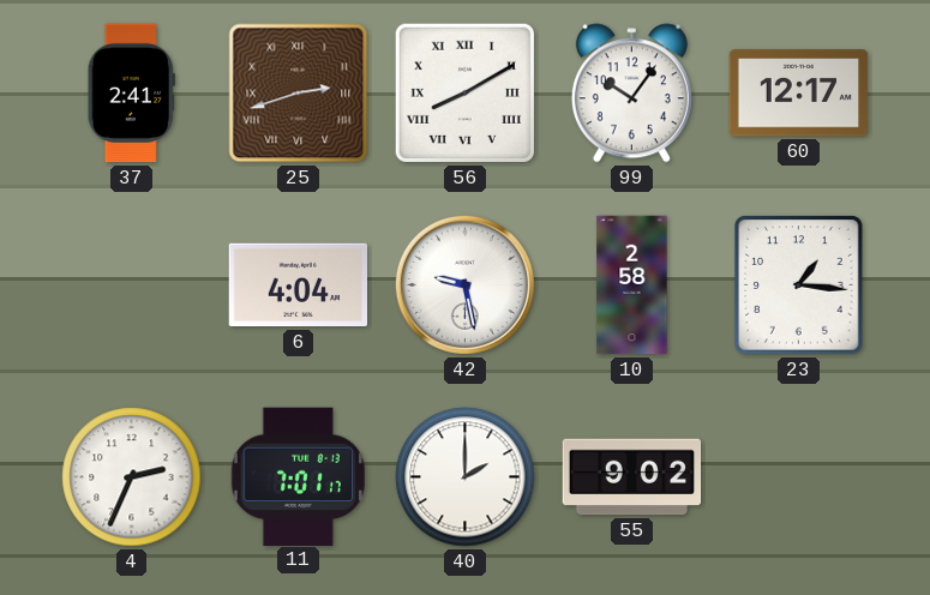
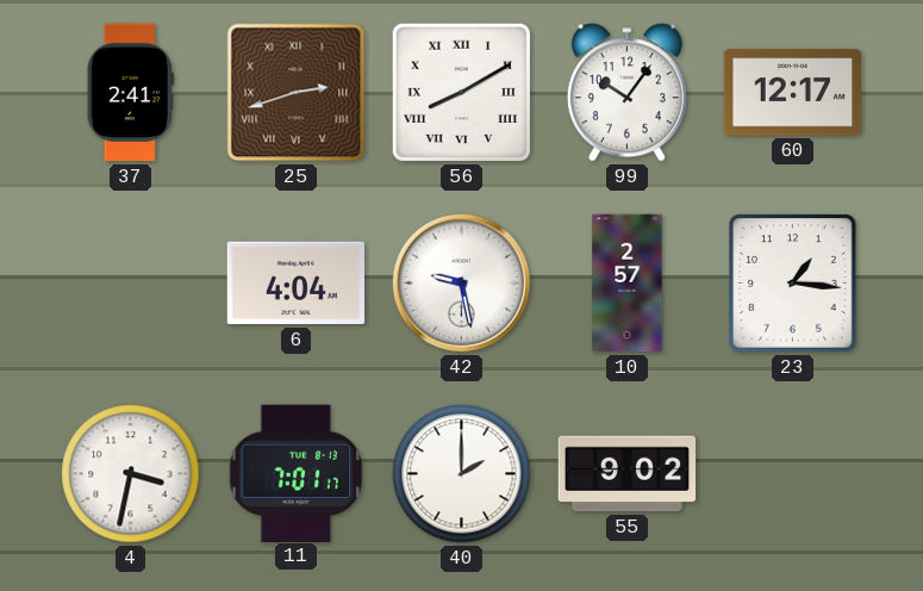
10: 2:58 -> 2:57 (628, 284)
4: 2:34 -> 3:32 (131, 474)
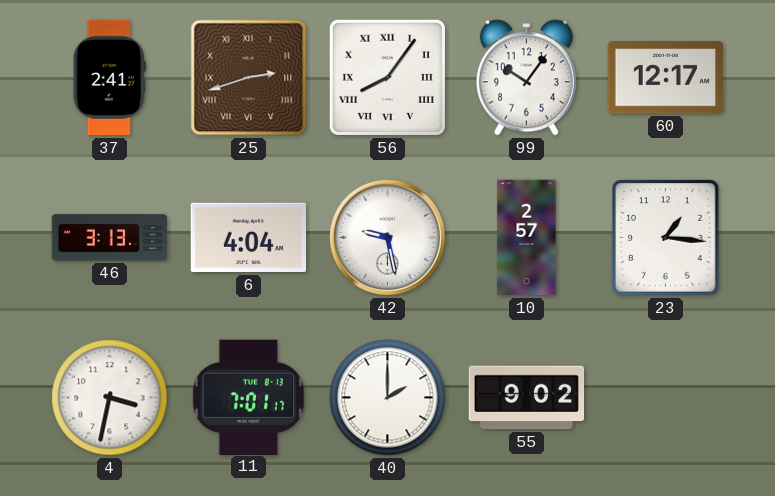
56: 8:10 -> 8:06 (387, 77)
46: none -> 3:13 (110, 238)
